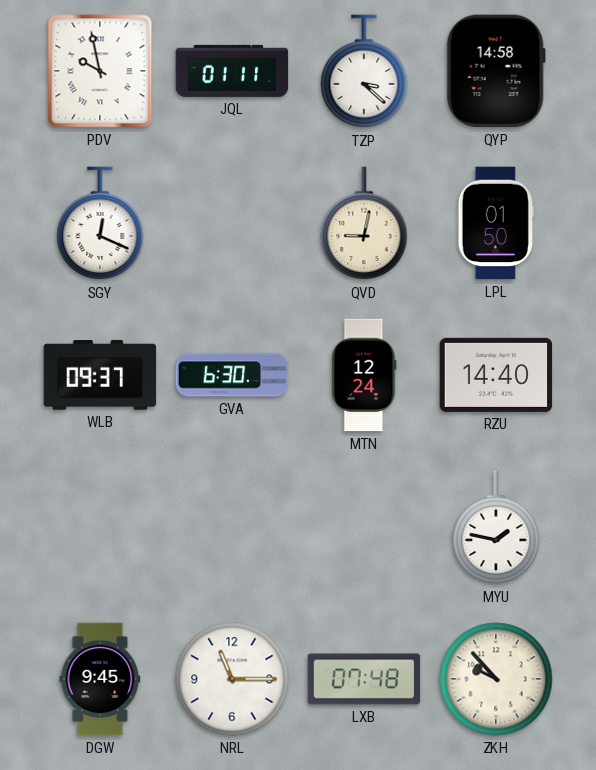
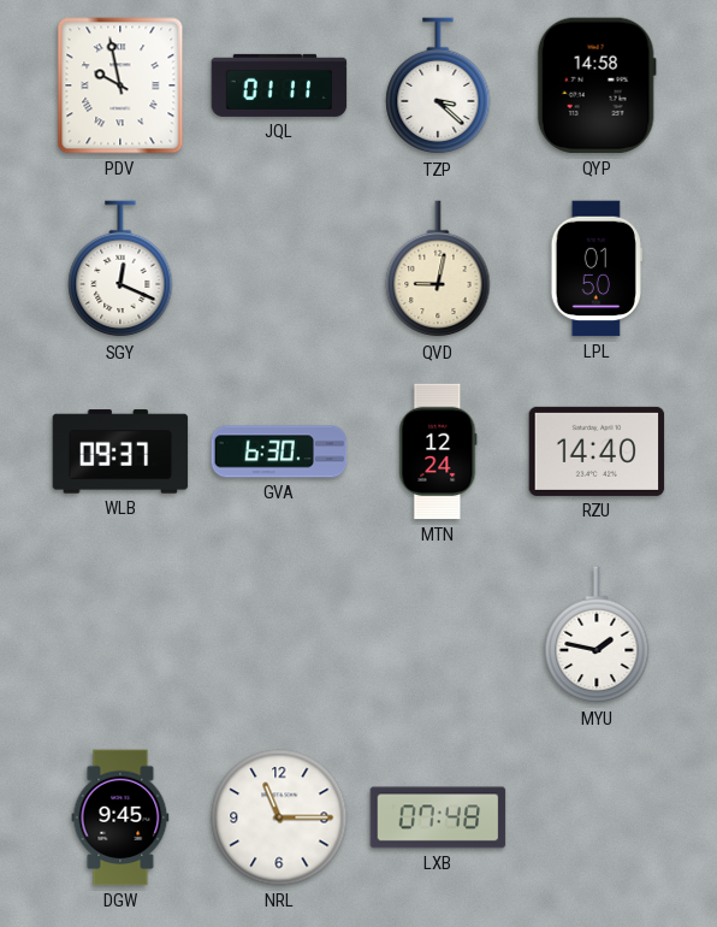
ZKH: 9:53 -> none (496, 679)
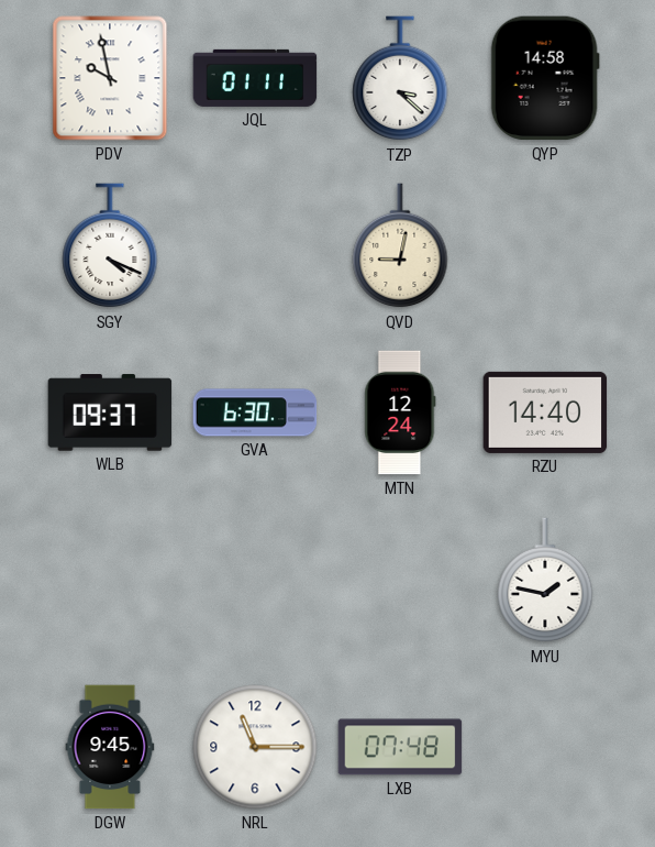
SGY: 12:19 -> 4:19 (110, 246)
LPL: 01:50 -> none (597, 268)
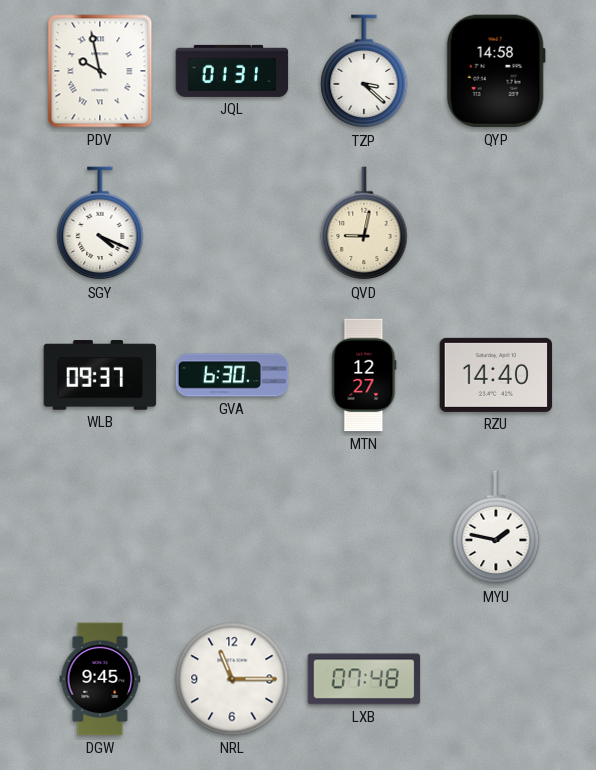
JQL: 01:11 -> 01:31 (232, 71)
MTN: 12:24 -> 12:27 (364, 375)
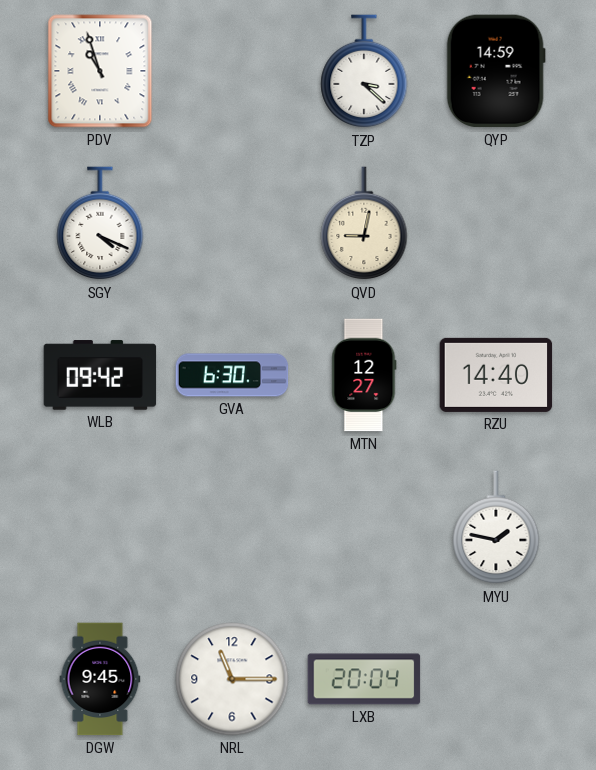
PDV: 9:58 -> 10:57 (100, 71)
JQL: 01:31 -> none (232, 71)
QYP: 14:58 -> 14:59 (496, 71)
WLB: 09:37 -> 09:42 (100, 375)
LXB: 07:48 -> 20:04 (364, 679)
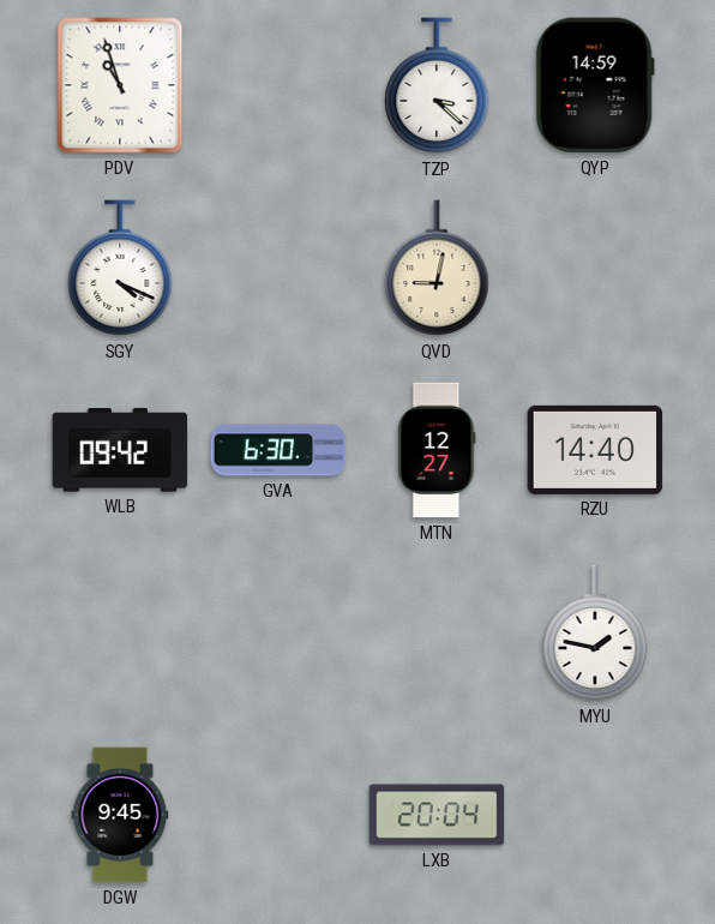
NRL: 11:15 -> none (232, 679)
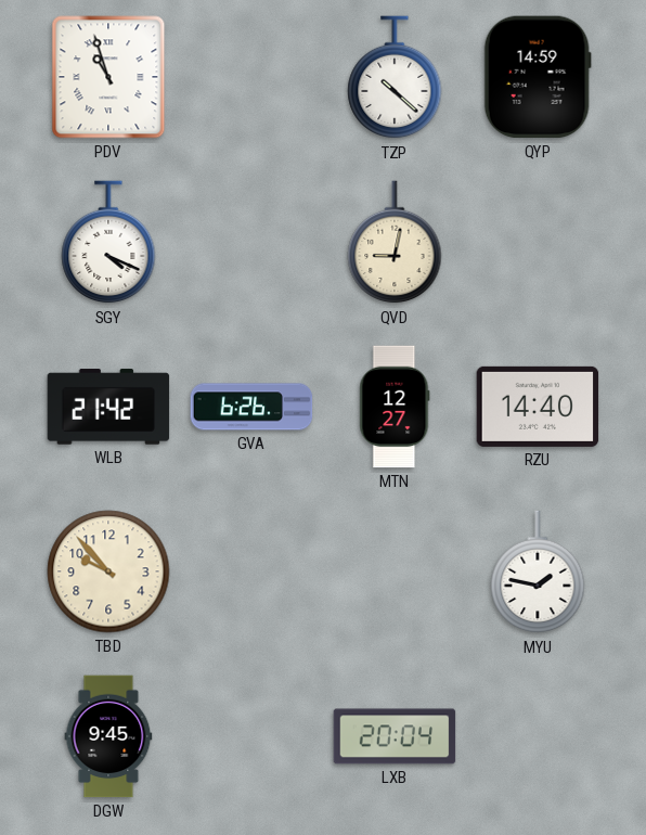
TZP: 3:22 -> 10:22 (395, 78)
WLB: 09:42 -> 21:42 (108, 407)
GVA: 6:30 -> 6:26 (251, 407)
TBD: none -> 9:53 (108, 571)
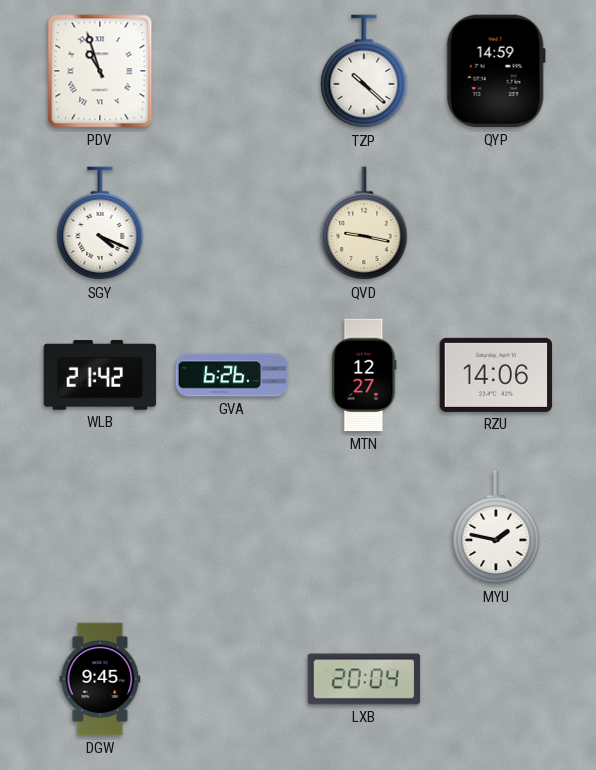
QVD: 9:02 -> 9:17 (364, 224)
RZU: 14:40 -> 14:06 (496, 375)
TBD: 9:53 -> none (108, 571)
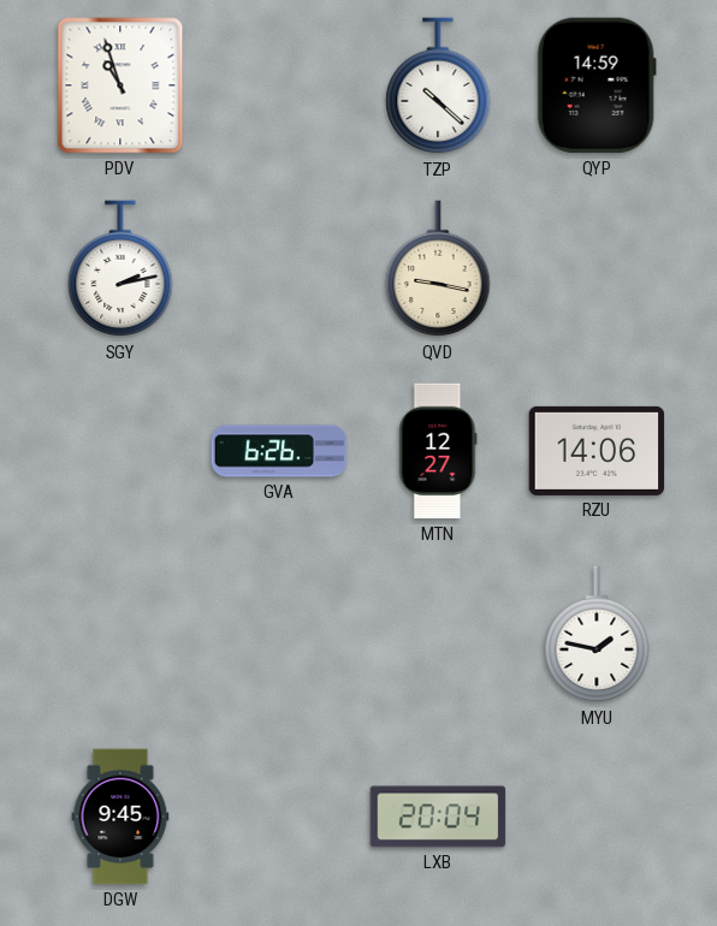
SGY: 4:19 -> 2:13 (120, 269)
WLB: 21:42 -> none (100, 375)
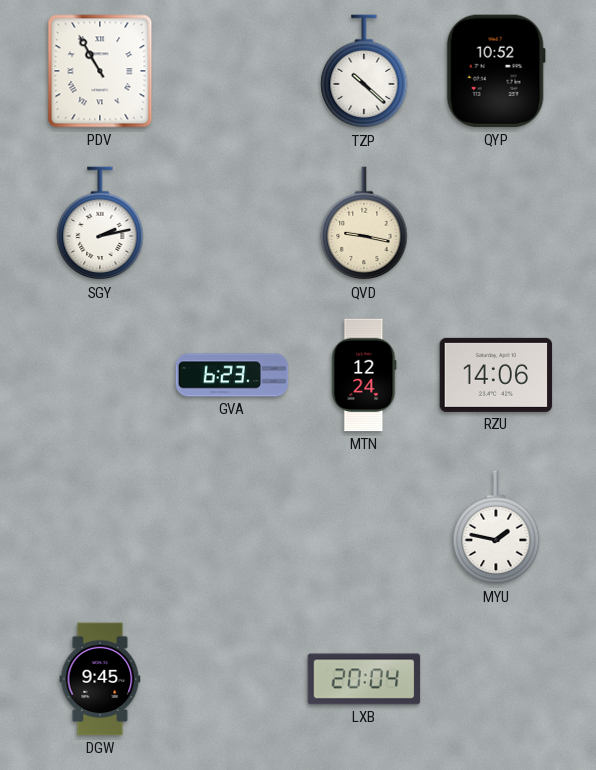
PDV: 10:57 -> 10:55 (100, 71)
QYP: 14:59 -> 10:52 (496, 71)
GVA: 6:26 -> 6:23 (232, 375)
MTN: 12:27 -> 12:24 (364, 375)
